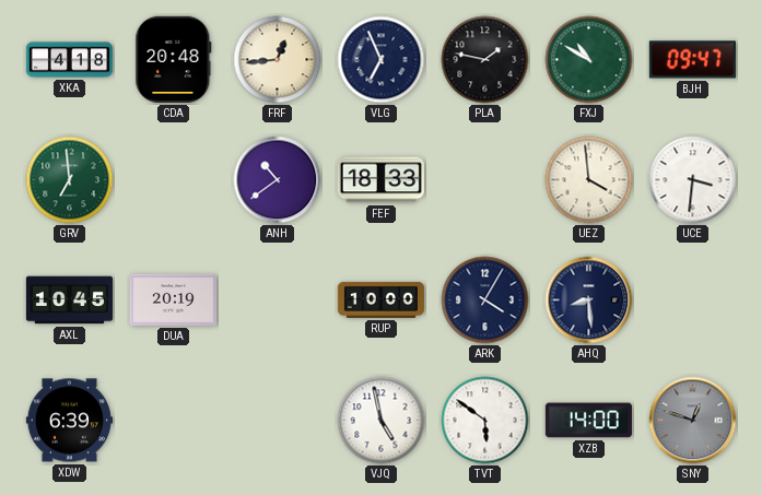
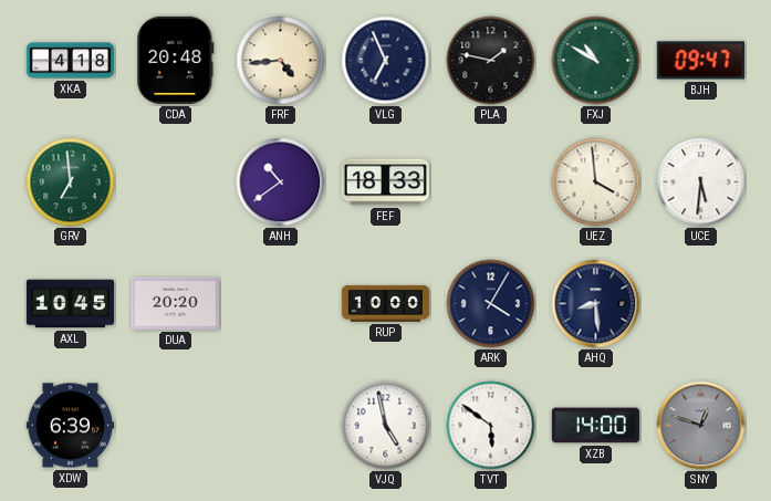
FRF: 12:44 -> 4:44 (281, 61)
UCE: 3:31 -> 5:31 (701, 182)
DUA: 20:19 -> 20:20 (175, 303)
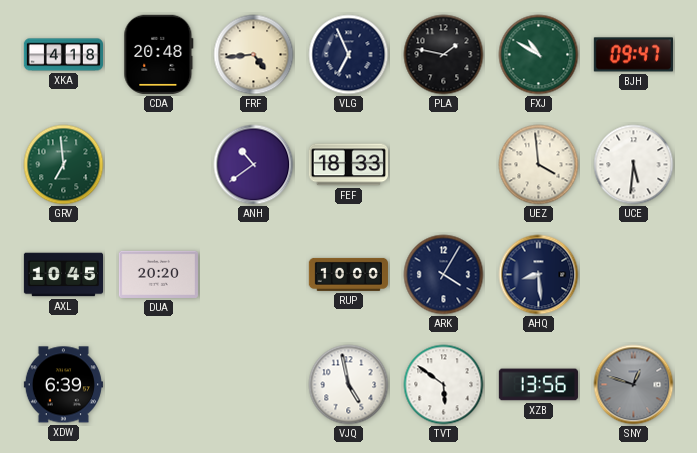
XZB: 14:00 -> 13:56 (538, 385)
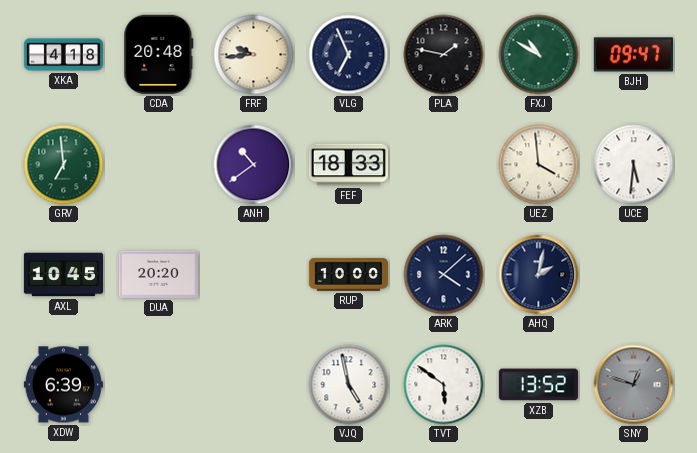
FRF: 4:44 -> 9:44 (254, 55)
ARK: 4:05 -> 4:08 (444, 275)
AHQ: 8:29 -> 2:02 (539, 275)
XZB: 13:56 -> 13:52 (538, 385)
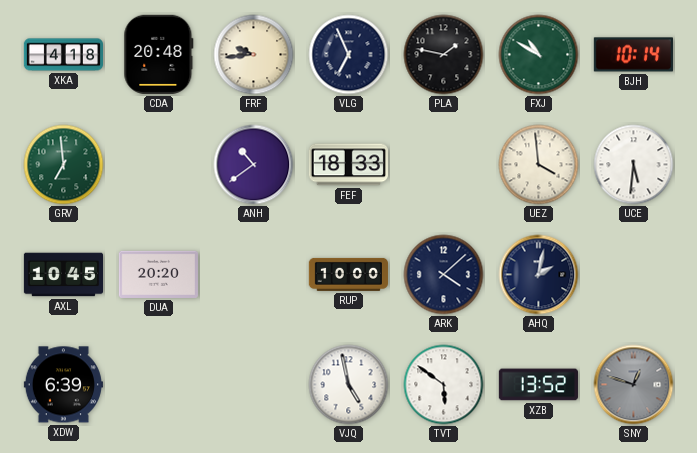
BJH: 09:47 -> 10:14 (633, 55)
